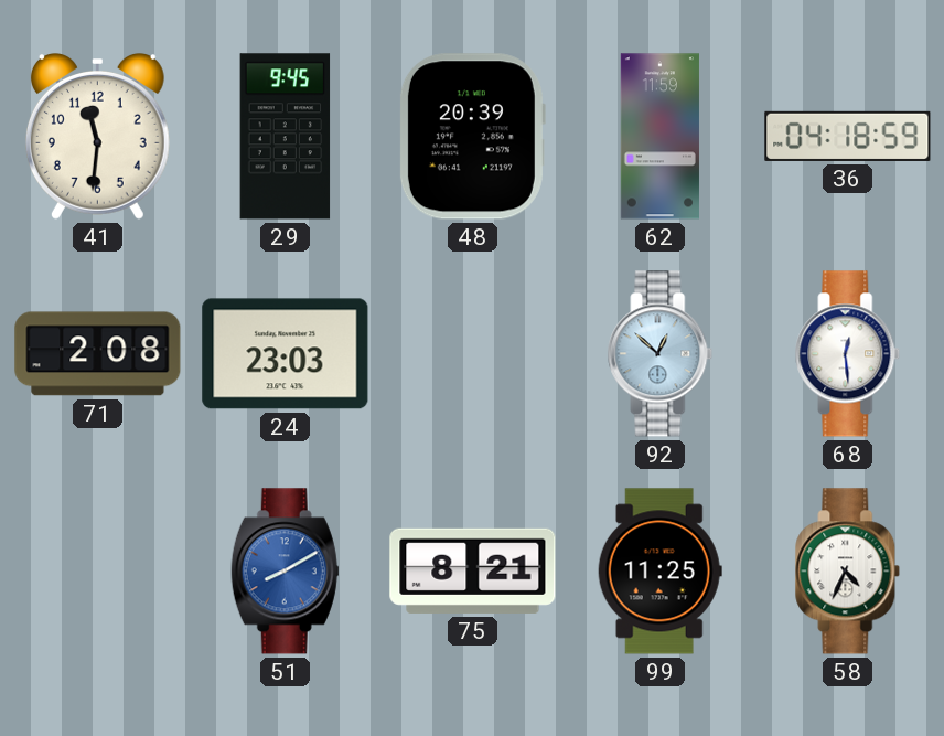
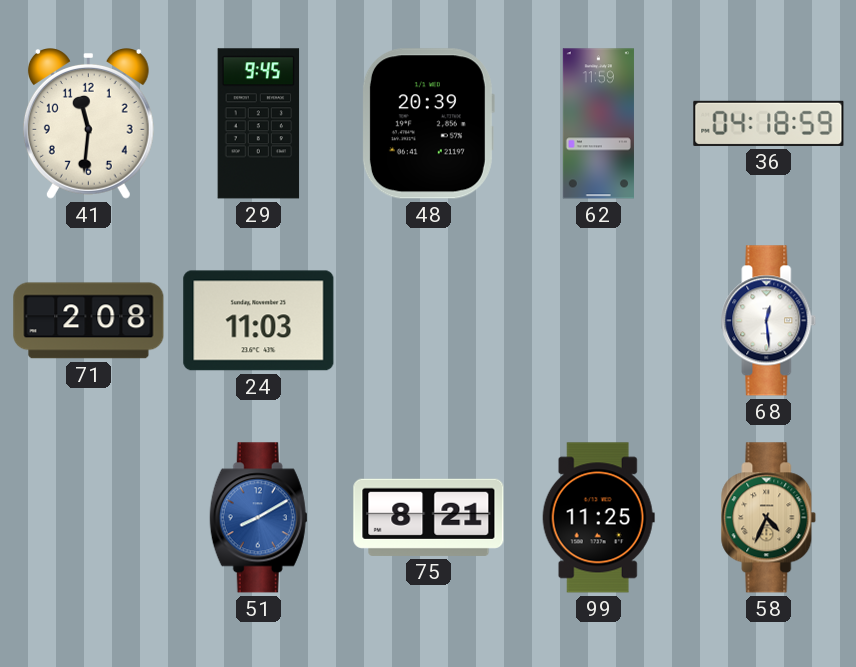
24: 23:03 -> 11:03 (259, 321)
92: 12:52 -> none (661, 354)
58 dial: white -> champagne (769, 518)
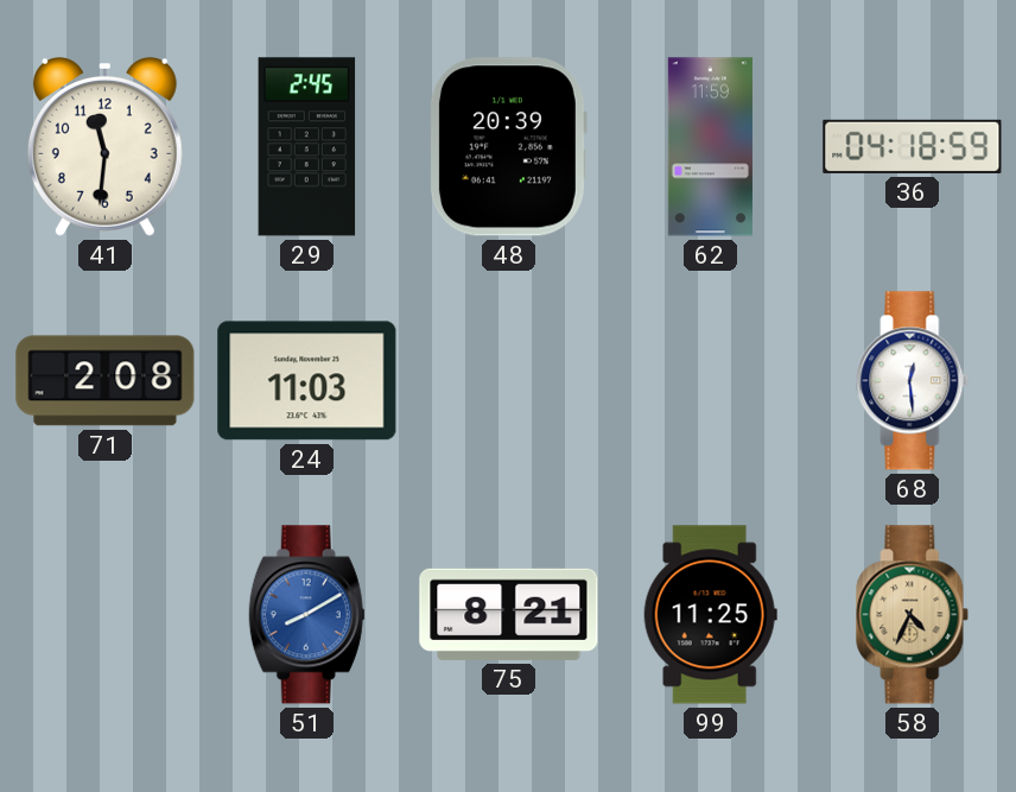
29: 9:45 -> 2:45 (307, 147)
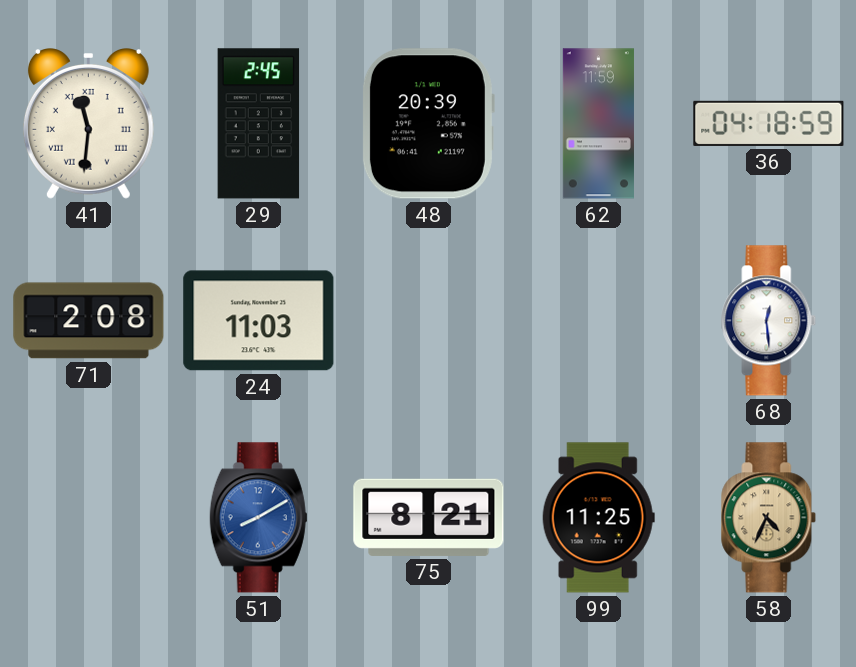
41 numerals: Arabic -> Roman (88, 124)
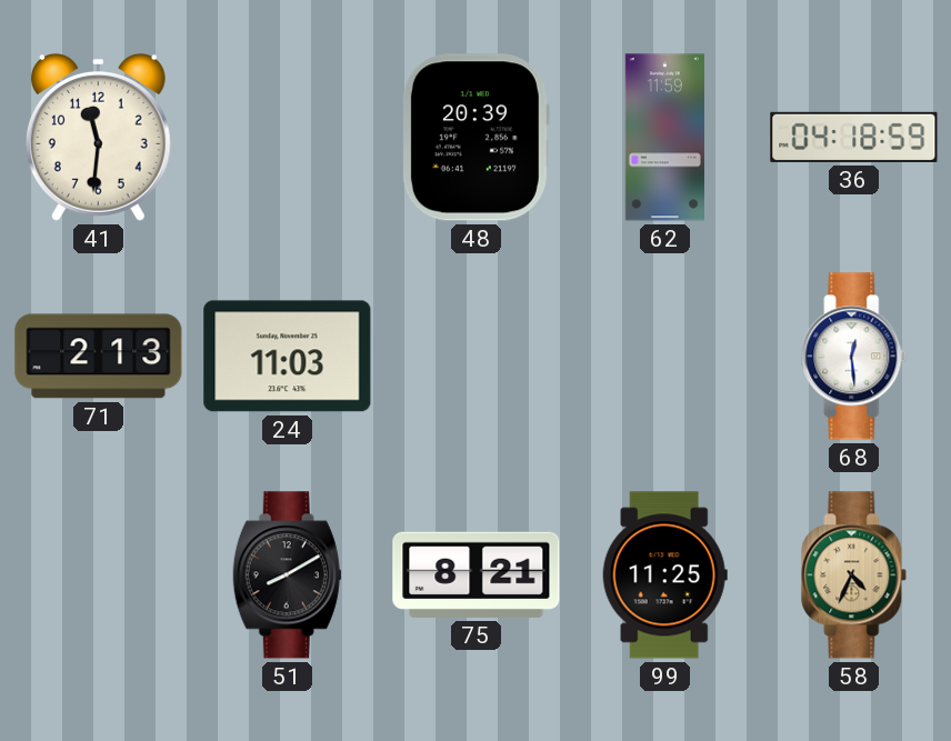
41 numerals: Roman -> Arabic (98, 138)
29: 2:45 -> none (259, 124)
71: 2:08 -> 2:13 (99, 357)
51 dial: blue -> black (287, 575)
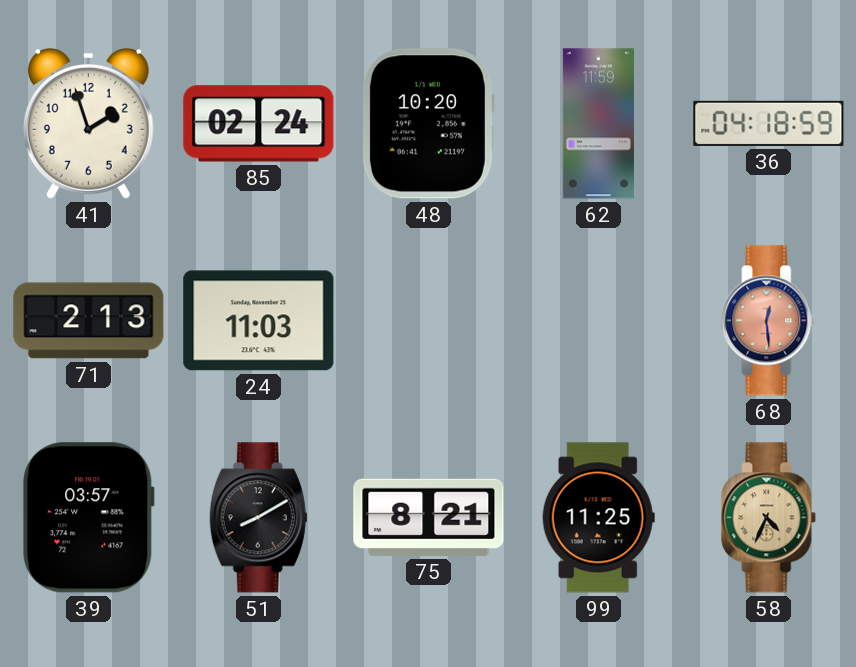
41: 11:31 -> 1:57 (88, 124)
85: none -> 02:24 (259, 124)
48: 20:39 -> 10:20 (428, 124)
68 dial: white -> salmon (769, 321)
39: none -> 03:57 (89, 518)
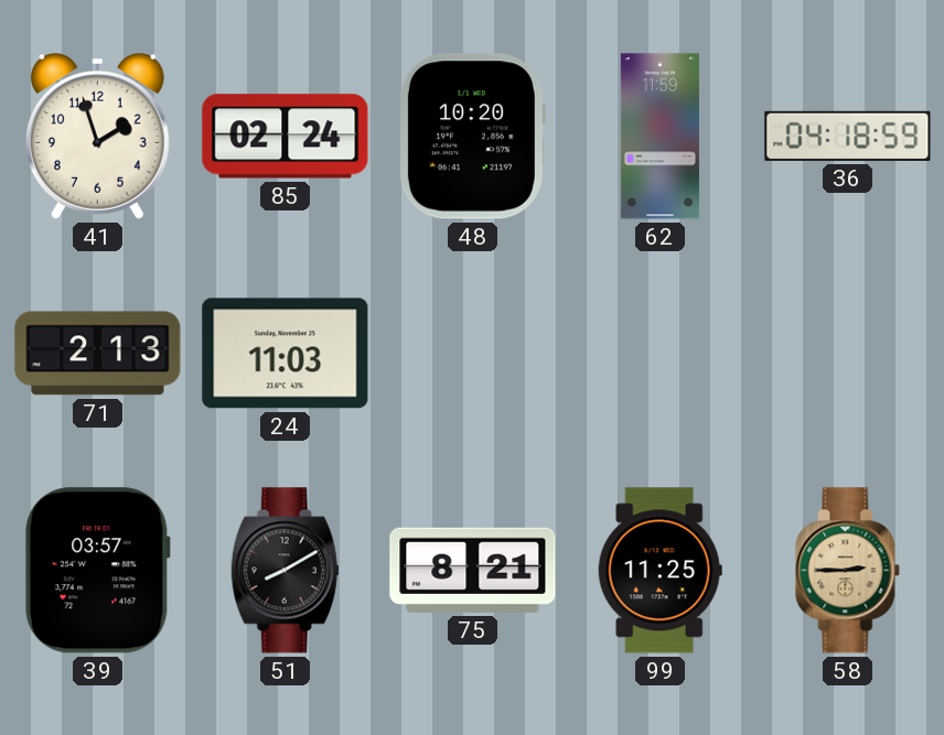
68: 12:29 -> none (769, 321)
58: 4:34 -> 2:45 (848, 571)
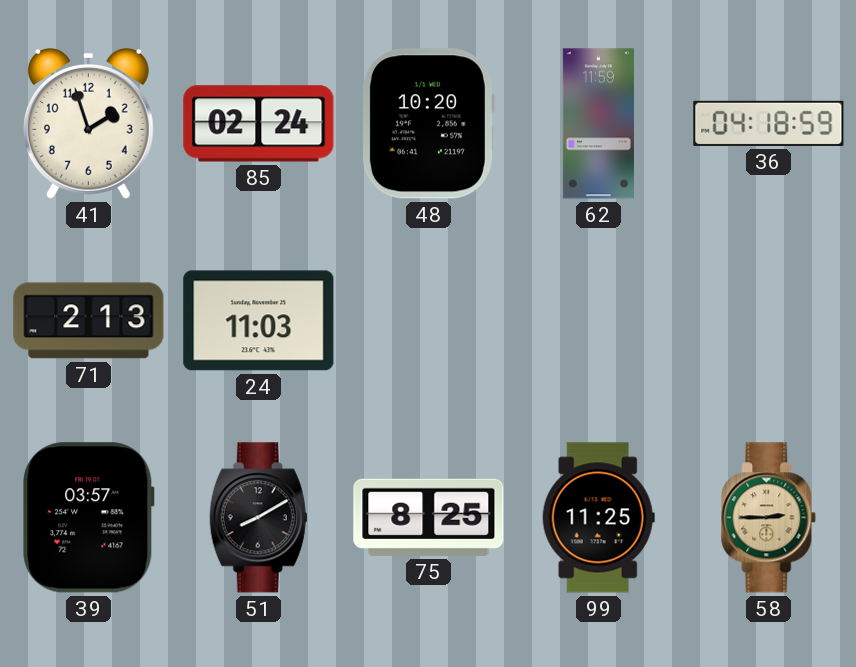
75: 8:21 -> 8:25 (429, 517)
